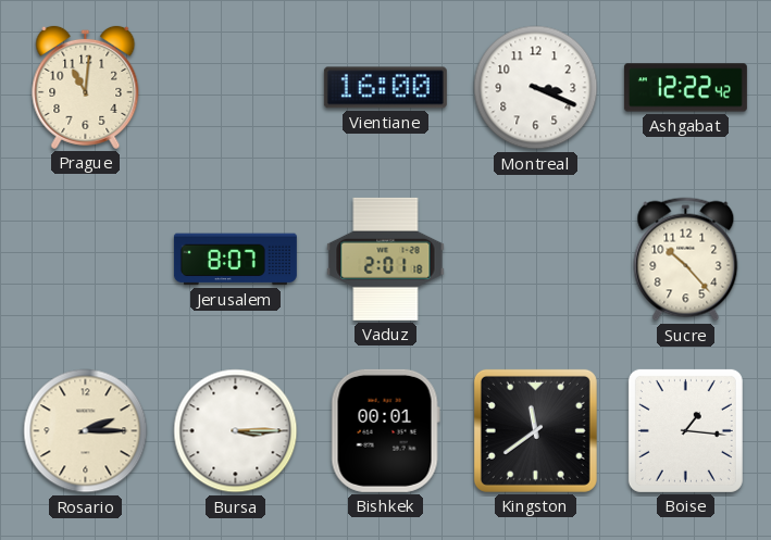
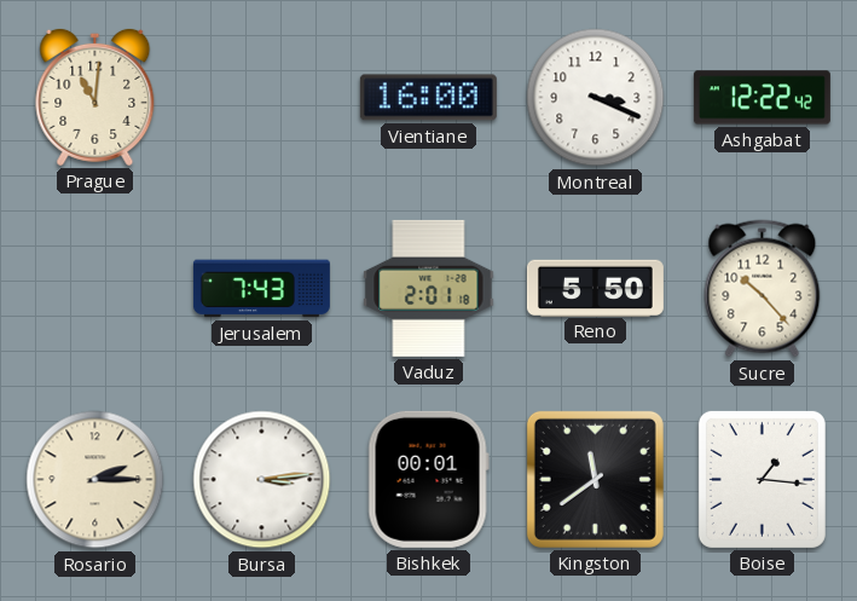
Jerusalem: 8:07 -> 7:43 (261, 289)
Reno: none -> 5:50 (595, 288)
Bursa: 3:15 -> 3:14 (262, 480)
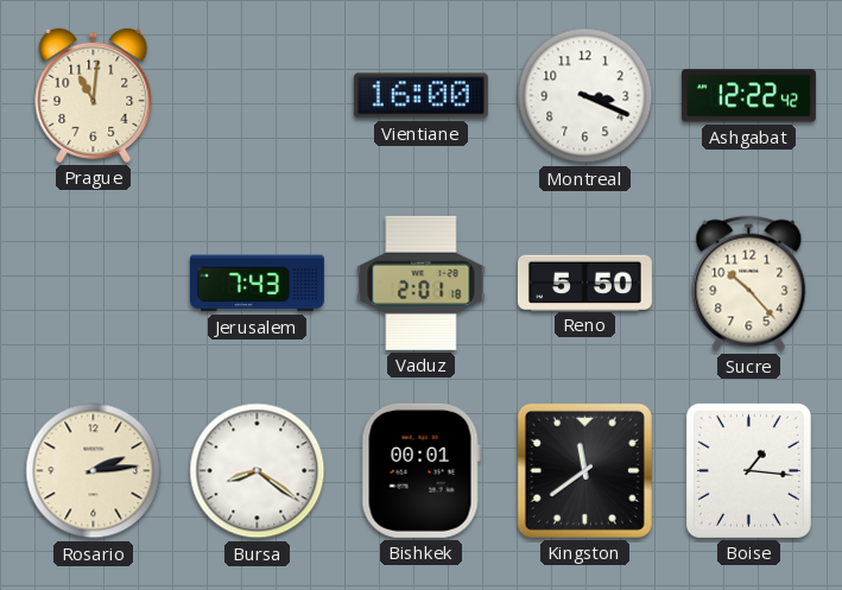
Rosario: 2:15 -> 2:14 (94, 471)
Bursa: 3:14 -> 8:21 (258, 471)
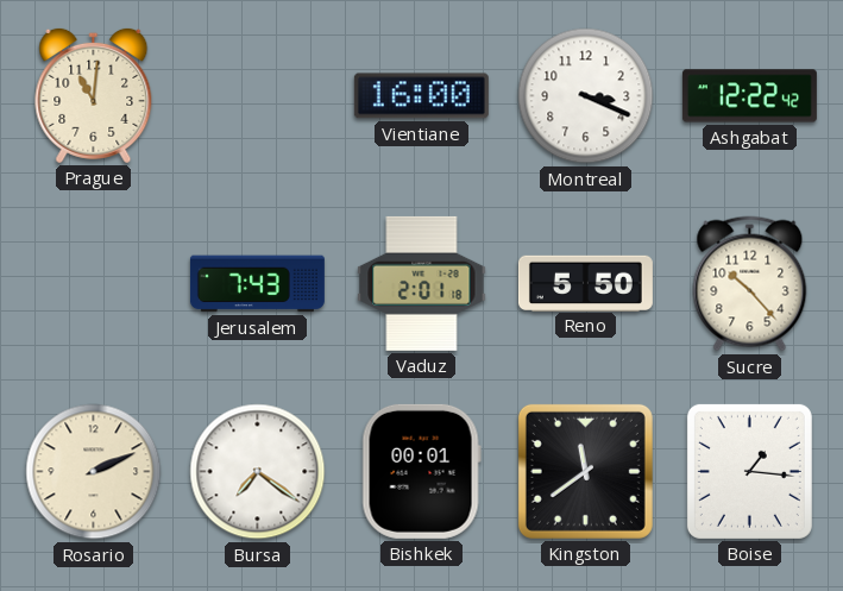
Rosario: 2:14 -> 2:11 (94, 472)
Bursa: 8:21 -> 7:21 (258, 472)
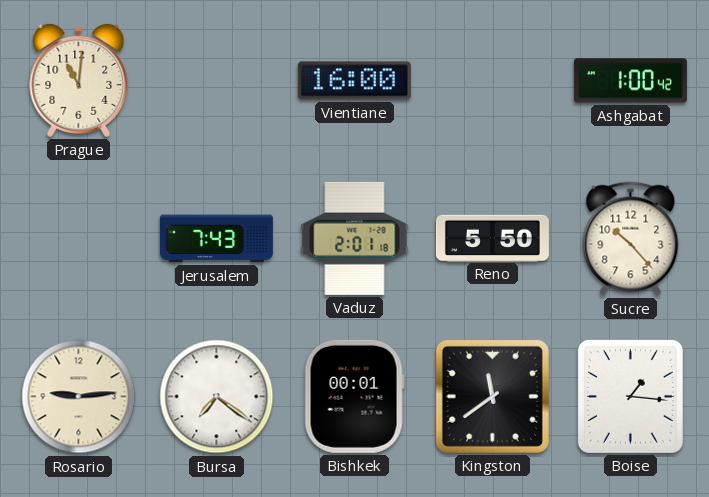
Montreal: 3:19 -> none (586, 96)
Ashgabat: 12:22 -> 1:00 (630, 81)
Rosario: 2:11 -> 9:14 (79, 397)
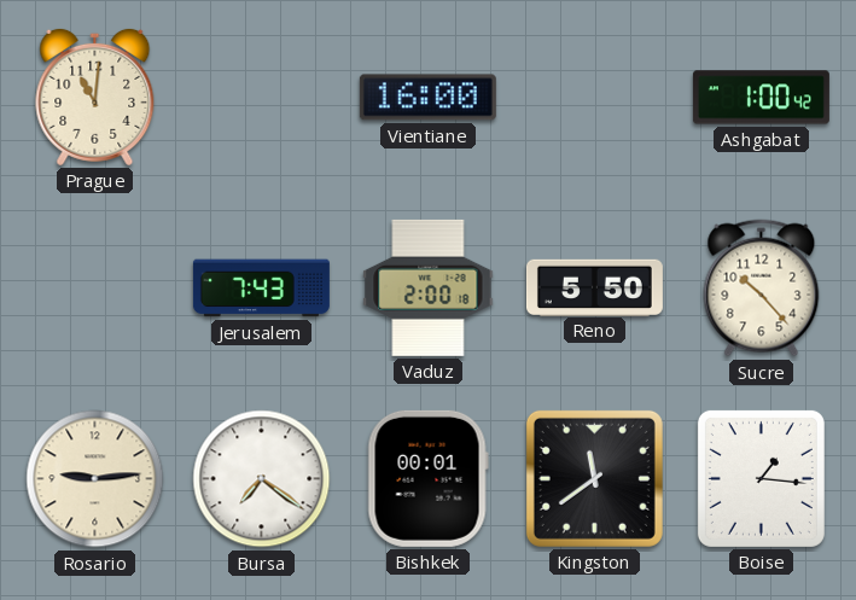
Vaduz: 2:01 -> 2:00 (429, 287)
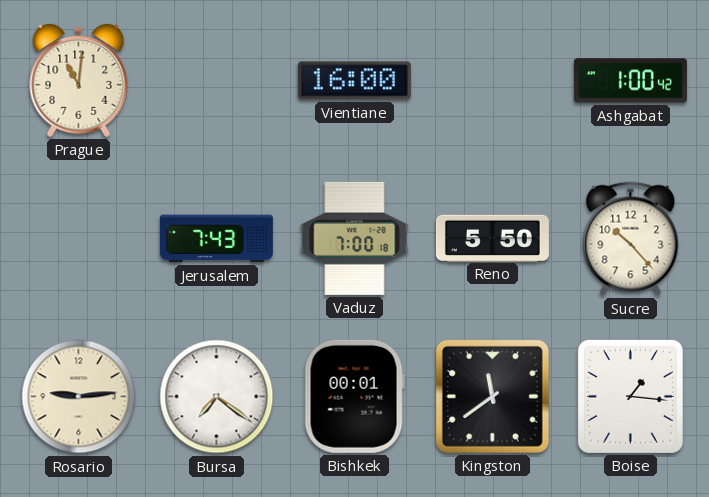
Vaduz: 2:00 -> 7:00 (355, 238)
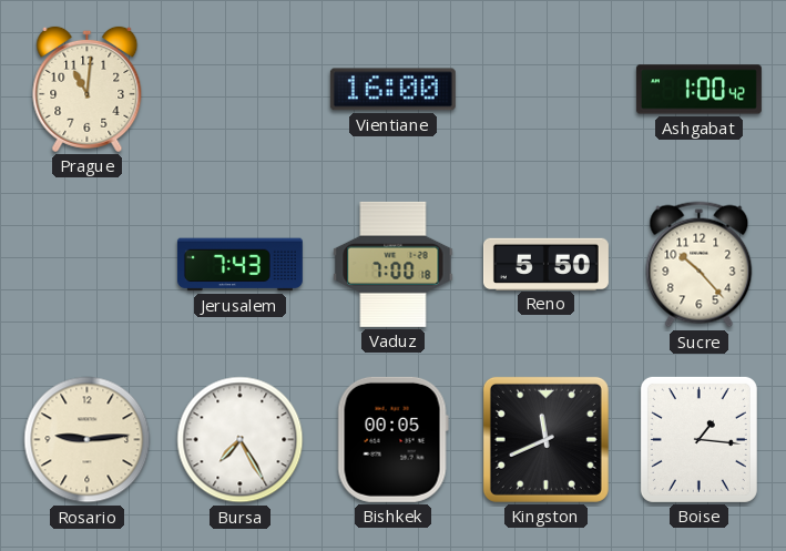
Bursa: 7:21 -> 7:25 (241, 440)
Bishkek: 00:01 -> 00:05 (392, 439)
Kingston: 11:39 -> 11:41 (545, 439)
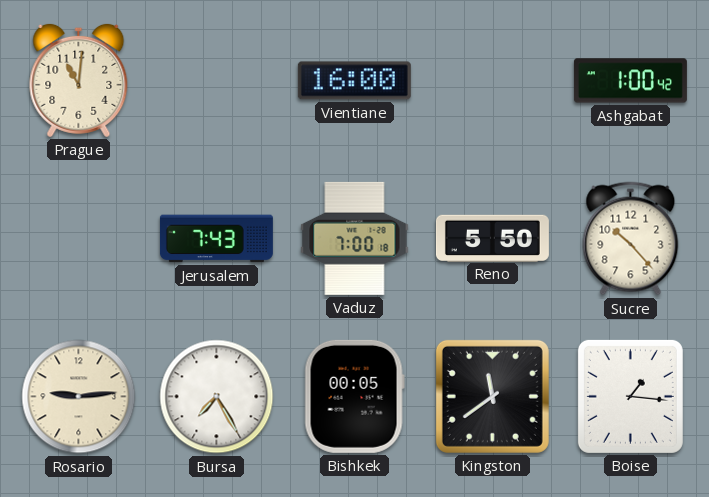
Kingston: 11:41 -> 11:39 (492, 396)
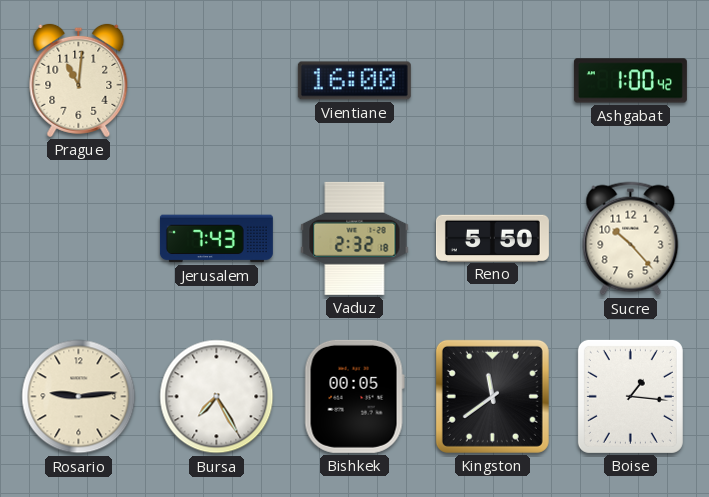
Vaduz: 7:00 -> 2:32 (355, 238)
